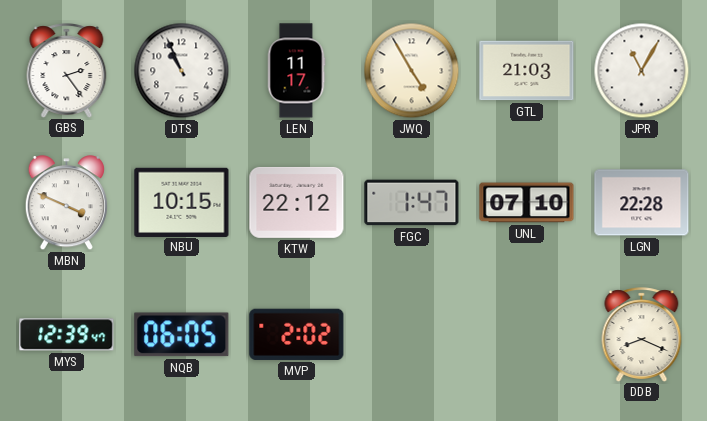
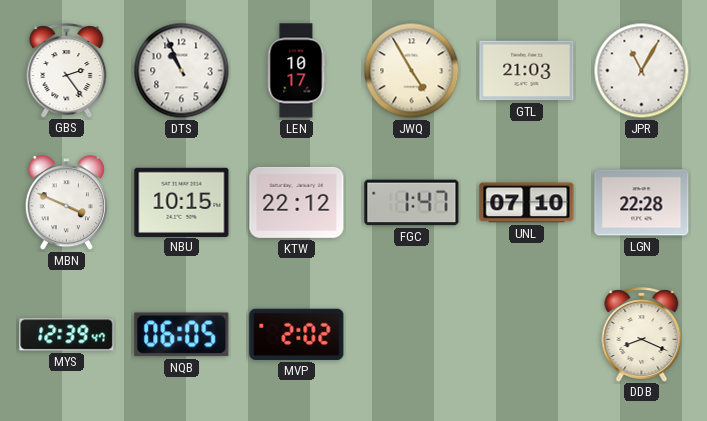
LEN: 11:17 -> 10:17 (296, 71)
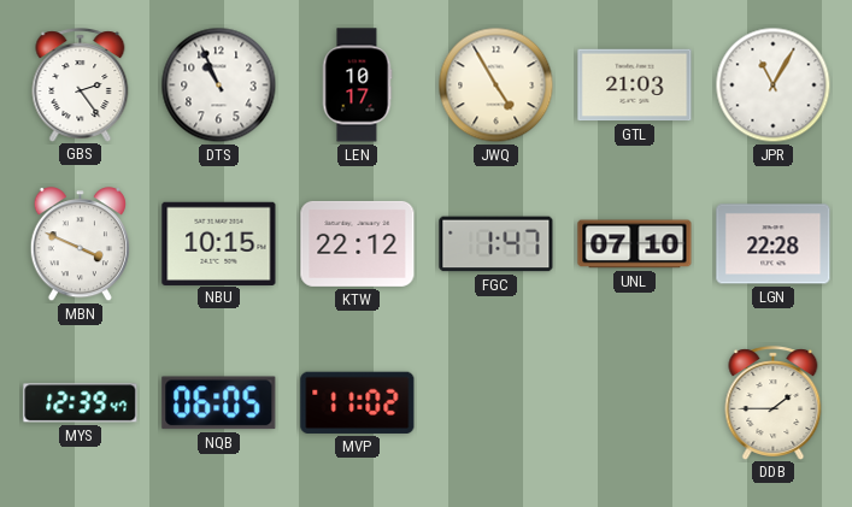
MVP: 2:02 -> 11:02 (358, 402)
DDB: 8:19 -> 1:45 (774, 402)
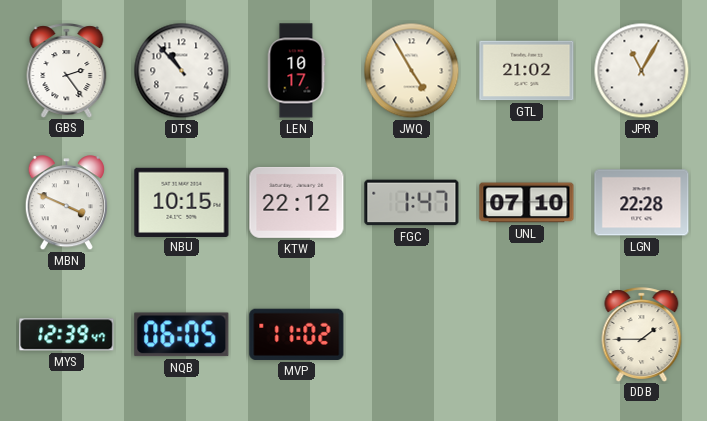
DTS: 10:56 -> 10:53 (182, 71)
GTL: 21:03 -> 21:02 (527, 71)
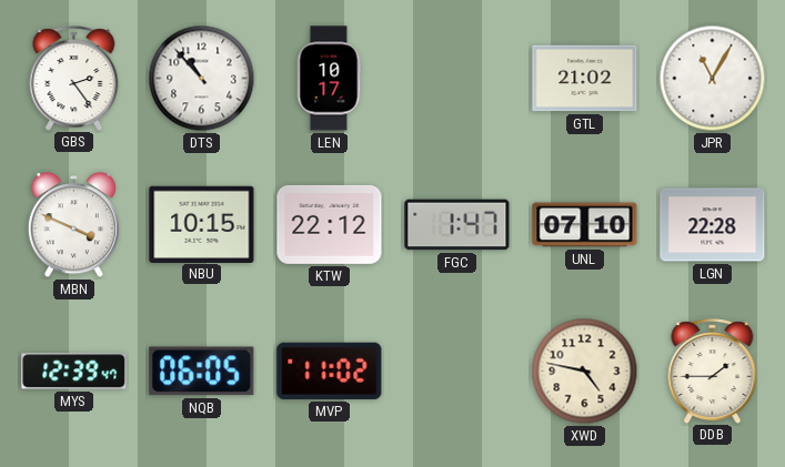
JWQ: 4:55 -> none (412, 71)
XWD: none -> 4:47 (585, 372)
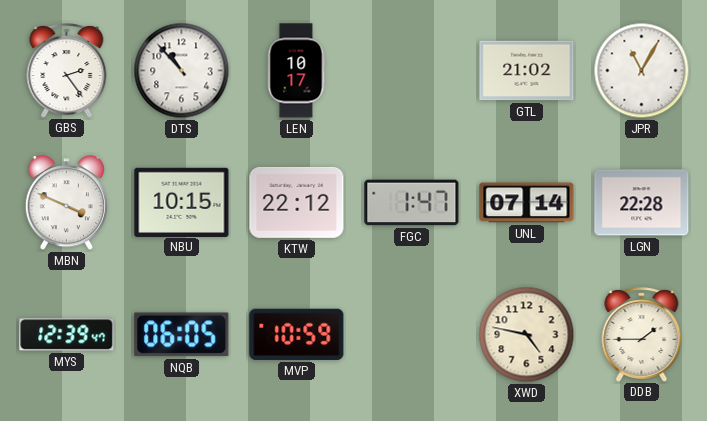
UNL: 07:10 -> 07:14 (527, 203)
MVP: 11:02 -> 10:59 (297, 334)
